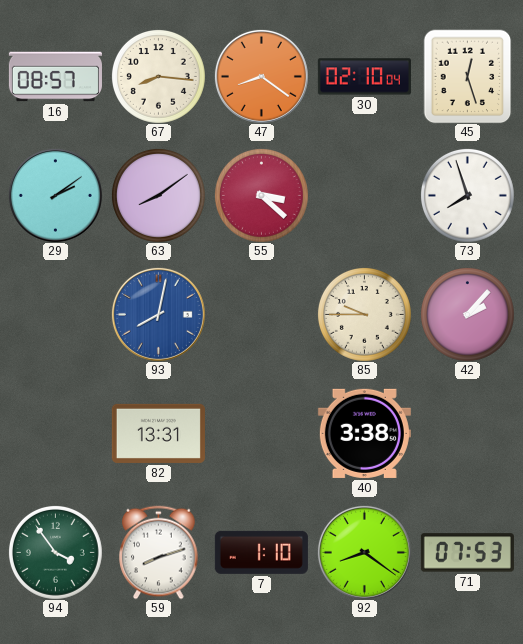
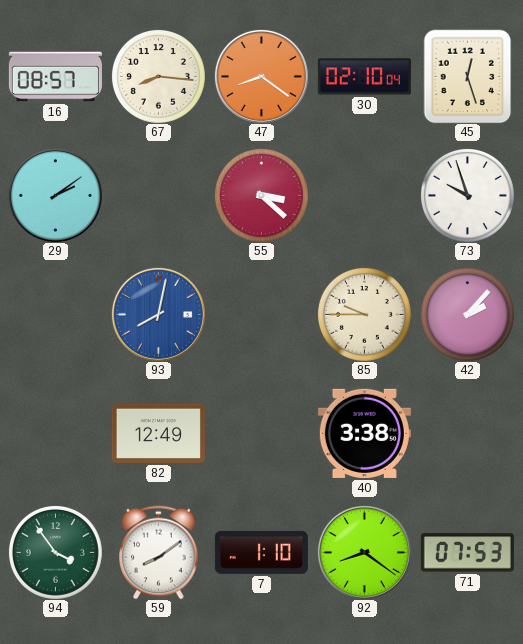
63: 8:09 -> none (158, 195)
73: 7:57 -> 9:57 (467, 195)
82: 13:31 -> 12:49 (158, 433)
59: 8:12 -> 8:09 (159, 552)
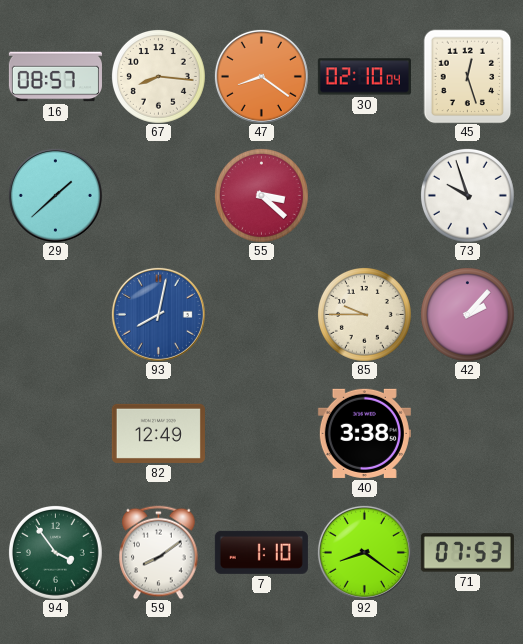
29: 2:09 -> 1:38 (55, 195)
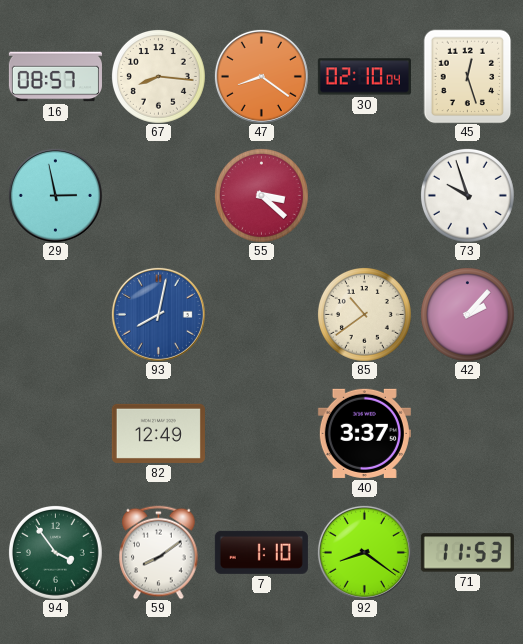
29: 1:38 -> 2:58 (55, 195)
85: 9:45 -> 10:39 (364, 314)
40: 3:38 -> 3:37 (364, 433)
71: 07:53 -> 11:53 (467, 553)
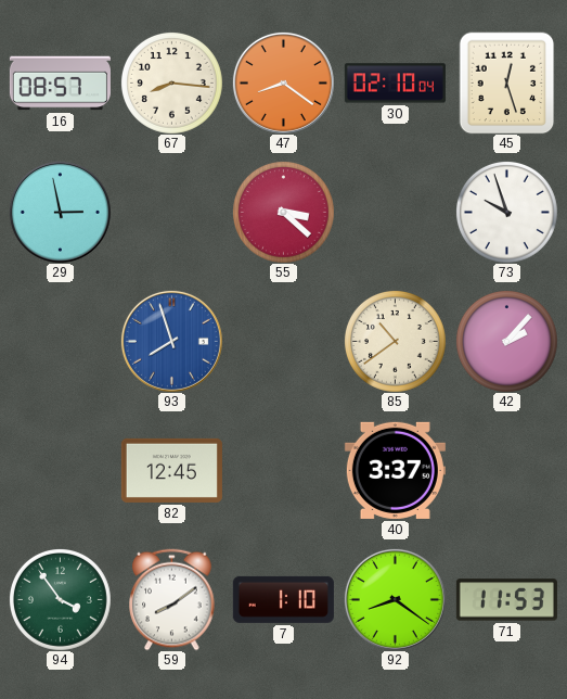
93: 8:02 -> 7:57 (171, 341)
82: 12:49 -> 12:45 (171, 470)
